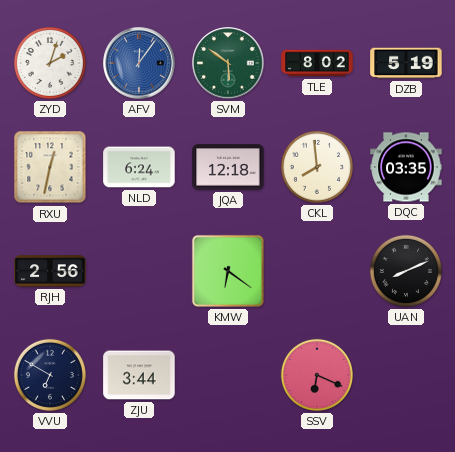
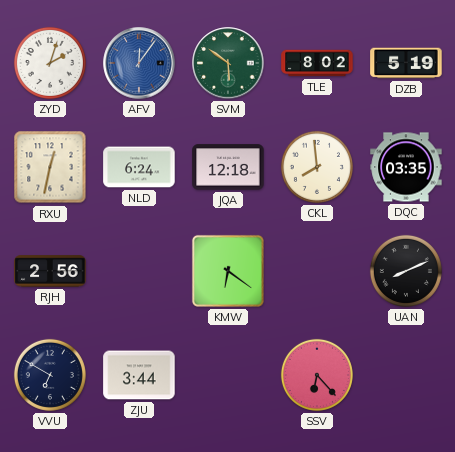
SSV: 6:19 -> 6:23 (317, 375)
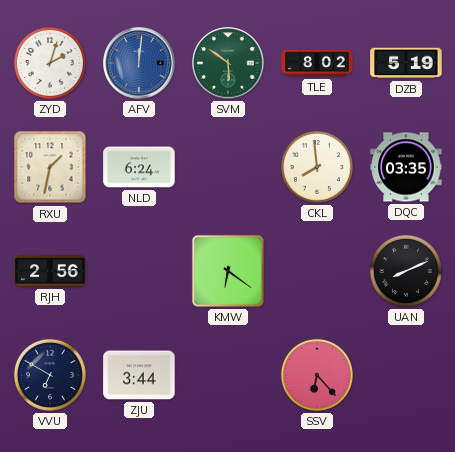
AFV: 12:06 -> 12:01 (139, 63)
RXU: 12:32 -> 1:32 (50, 167)
JQA: 12:18 -> none (228, 167)
